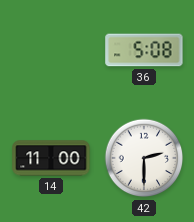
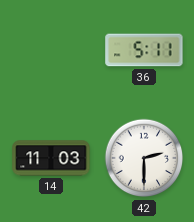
36: 5:08 -> 5:11 (144, 50)
14: 11:00 -> 11:03 (51, 158)
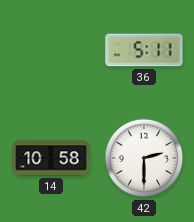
14: 11:03 -> 10:58 (51, 158)
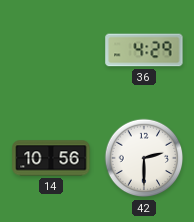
36: 5:11 -> 4:29 (144, 50)
14: 10:58 -> 10:56 (51, 158)
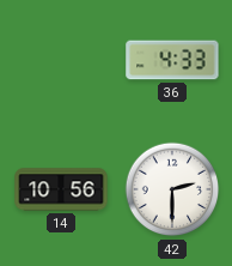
36: 4:29 -> 4:33 (172, 60)
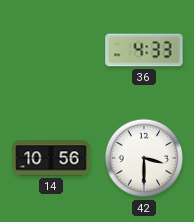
42: 2:30 -> 3:30 (144, 158)
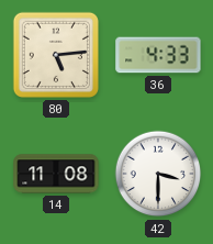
80: none -> 5:14 (56, 55)
14: 10:56 -> 11:08 (56, 174)
